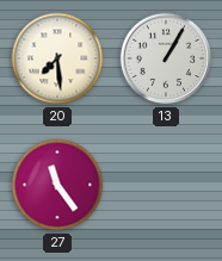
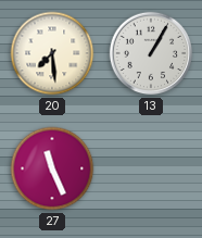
27: 11:24 -> 11:26 (52, 168)
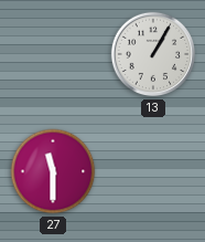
20: 7:29 -> none (52, 53)
27: 11:26 -> 11:30 (53, 171)
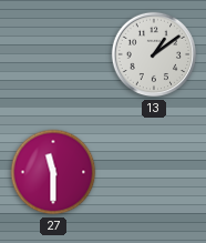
13: 1:05 -> 1:09 (154, 54)
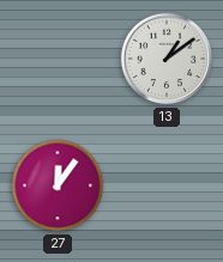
27: 11:30 -> 12:06 (58, 185)
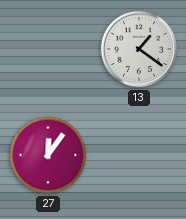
13: 1:09 -> 1:21 (139, 49)
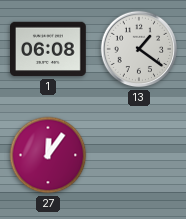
1: none -> 06:08 (49, 49)
